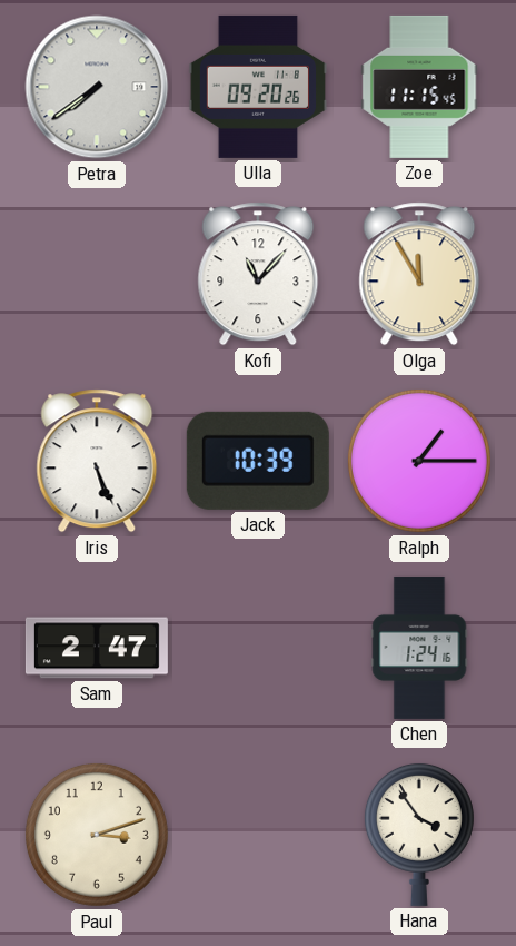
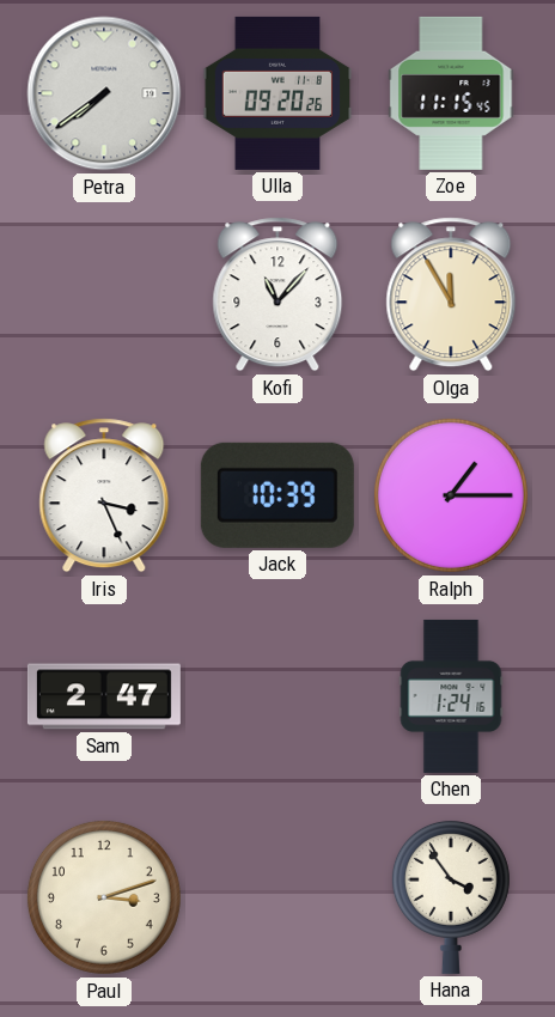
Iris: 5:26 -> 3:26 (104, 495)
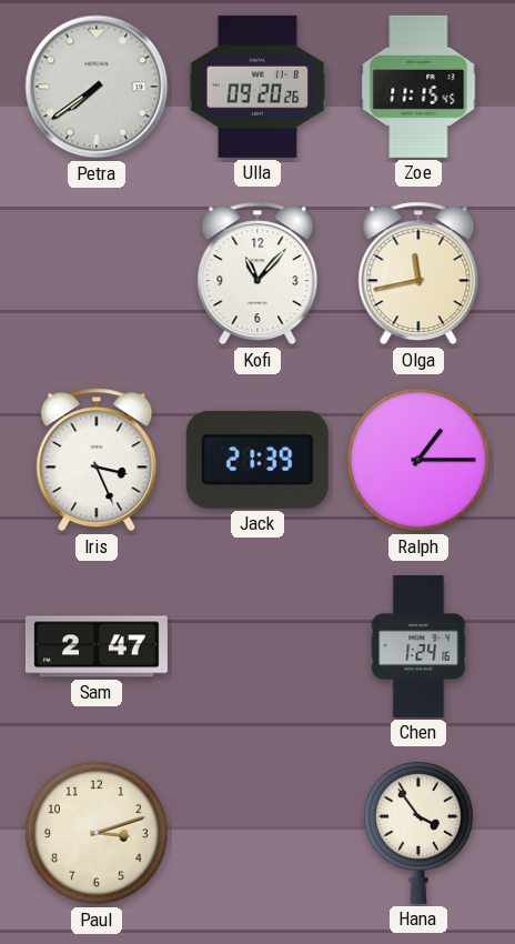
Olga: 11:55 -> 11:43 (418, 273)
Jack: 10:39 -> 21:39 (257, 460)
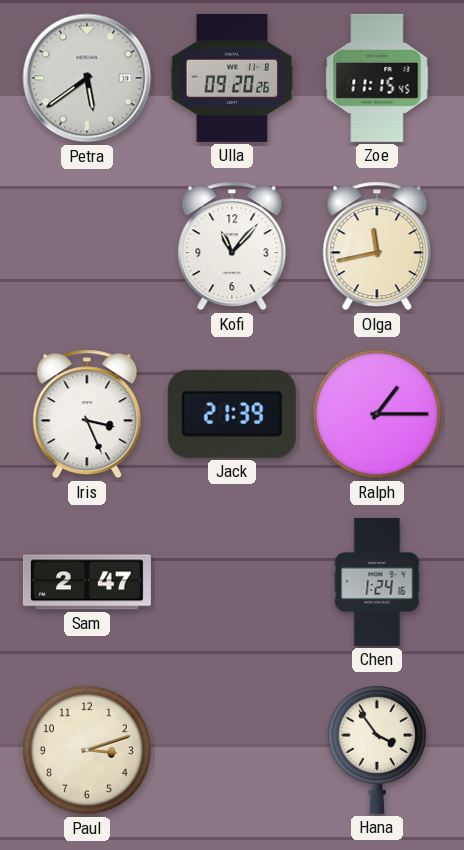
Petra: 7:39 -> 5:39 (87, 78)
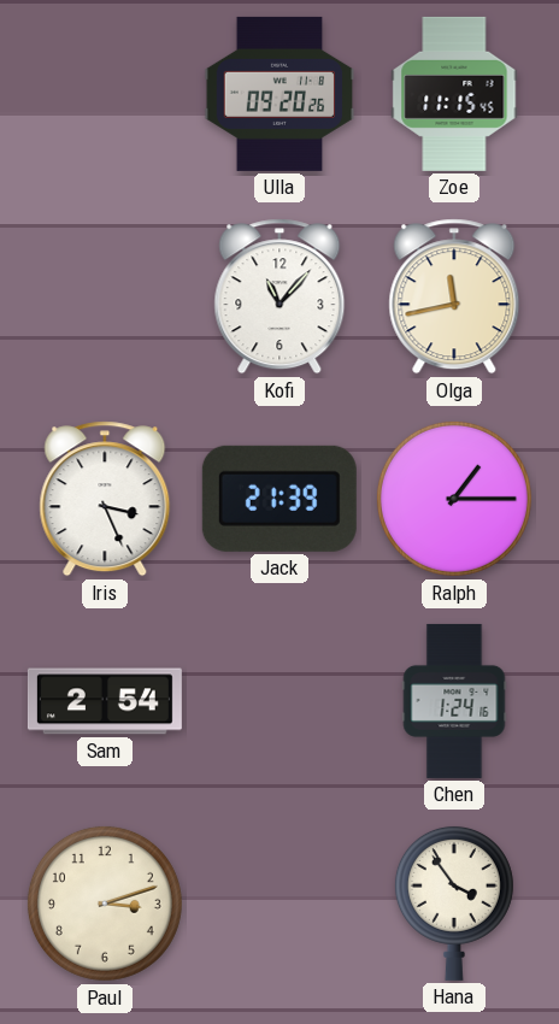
Petra: 5:39 -> none (87, 78)
Sam: 2:47 -> 2:54 (105, 701)
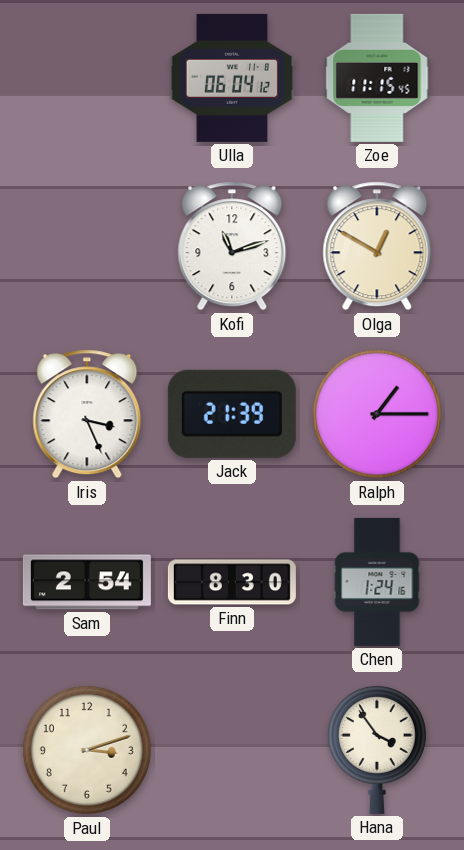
Ulla: 09:20 -> 06:04 (232, 78)
Kofi: 11:07 -> 11:12 (232, 246)
Olga: 11:43 -> 12:50 (377, 246)
Finn: none -> 8:30 (232, 582)
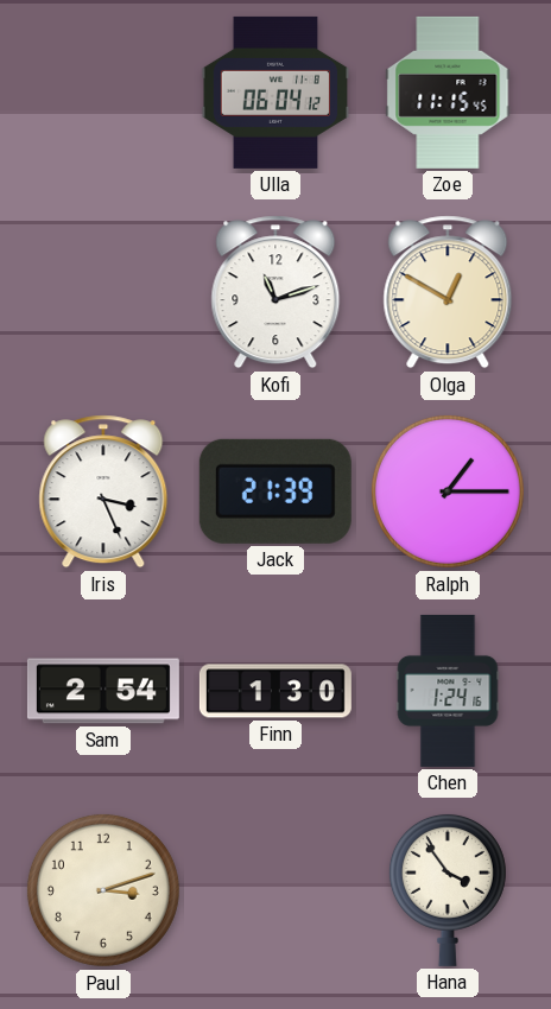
Finn: 8:30 -> 1:30 (275, 691)
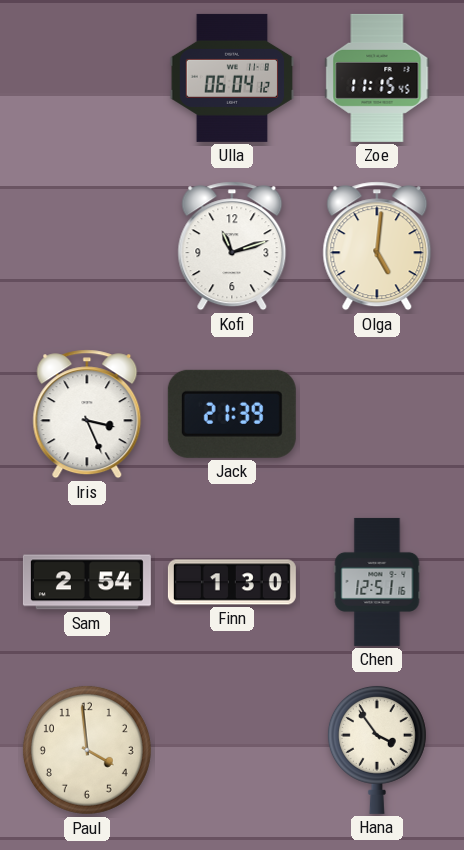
Olga: 12:50 -> 5:01 (377, 246)
Ralph: 1:15 -> none (448, 491)
Chen: 1:24 -> 12:51 (377, 582)
Paul: 3:12 -> 3:59 (87, 750)
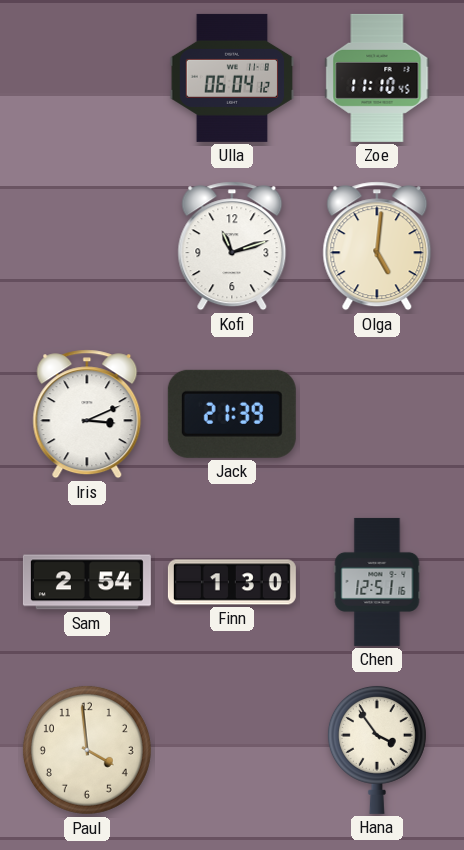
Zoe: 11:15 -> 11:10 (377, 78)
Iris: 3:26 -> 3:11 (87, 414)
